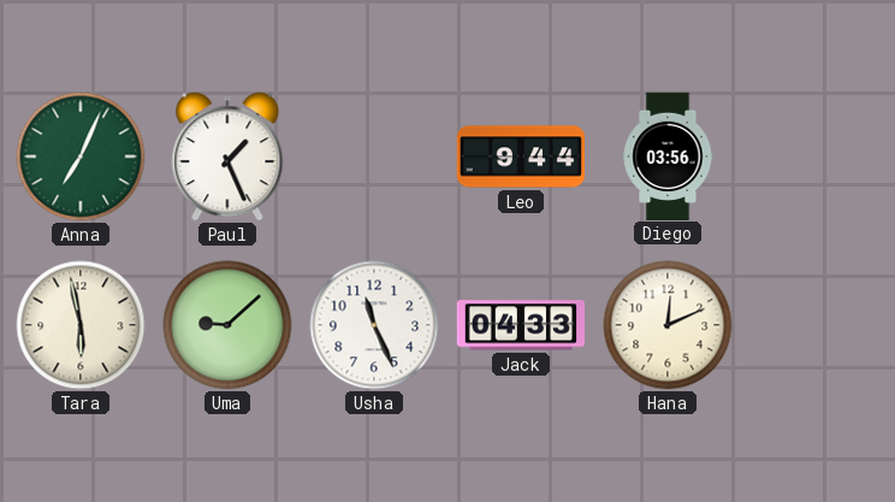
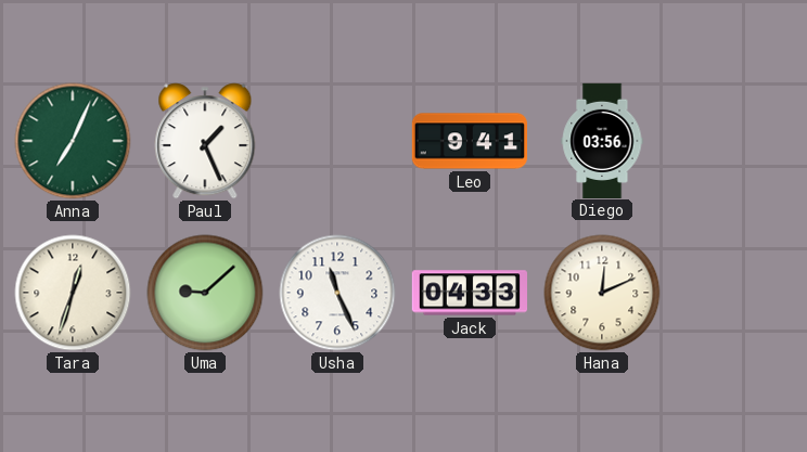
Leo: 9:44 -> 9:41 (469, 141)
Tara: 5:58 -> 12:33 (73, 293)
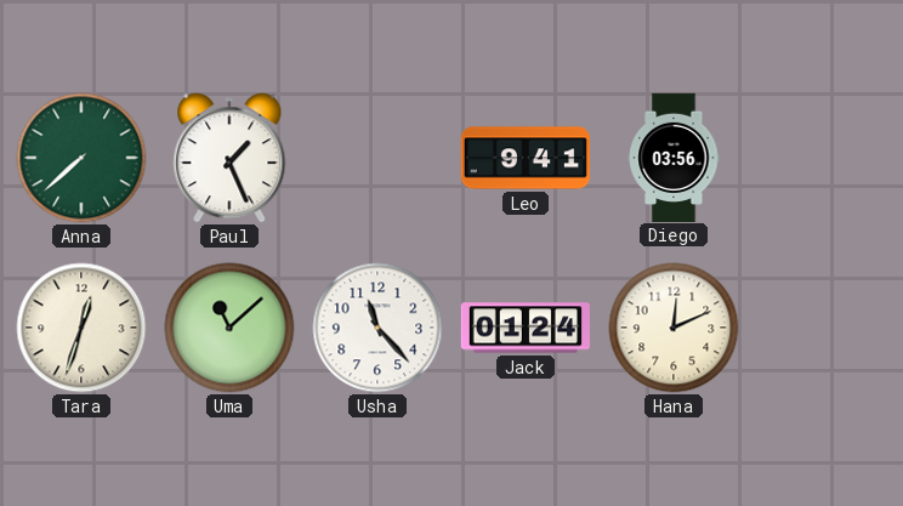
Anna: 7:04 -> 7:38 (81, 158)
Uma: 9:08 -> 11:08 (229, 328)
Usha: 11:26 -> 11:23 (377, 328)
Jack: 04:33 -> 01:24 (524, 328)
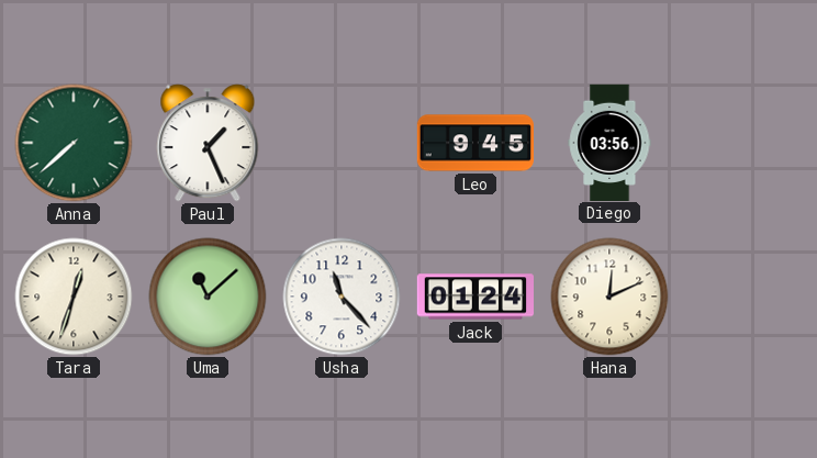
Leo: 9:41 -> 9:45 (474, 143)
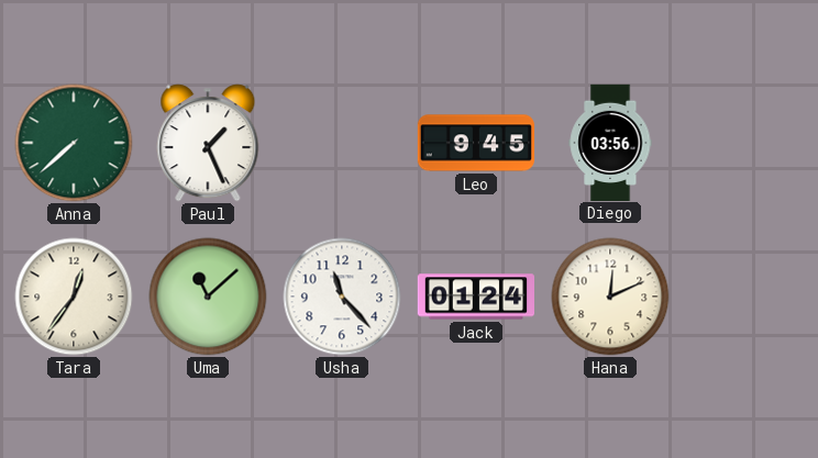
Tara: 12:33 -> 12:36 (74, 297)
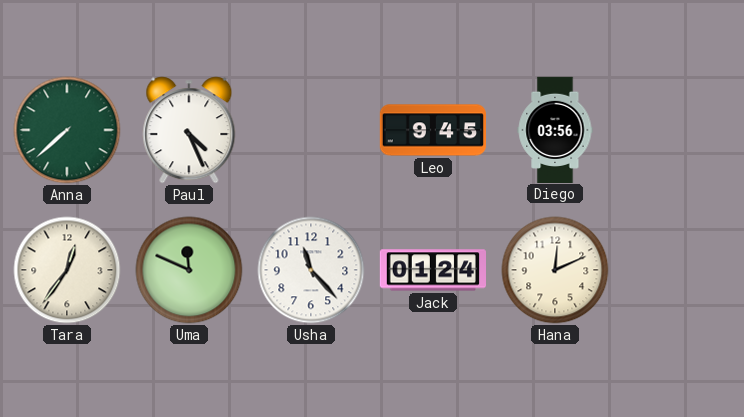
Paul: 1:26 -> 4:26 (189, 130)
Uma: 11:08 -> 11:49 (189, 270)
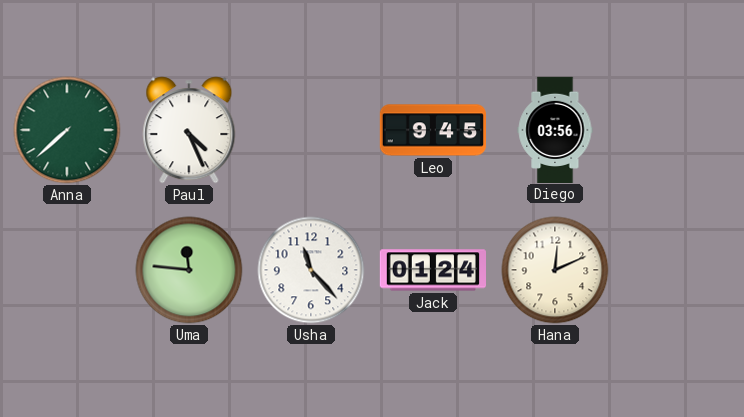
Tara: 12:36 -> none (67, 270)
Uma: 11:49 -> 11:46 (189, 270)
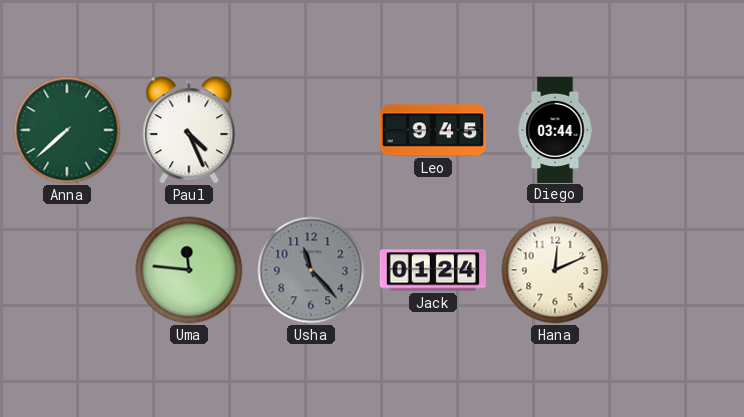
Diego: 03:56 -> 03:44 (555, 129)
Usha dial: white -> grey (311, 270)
